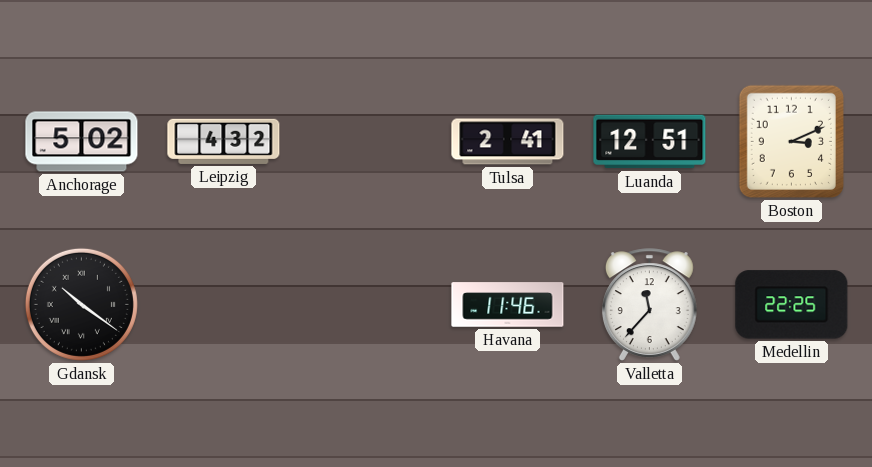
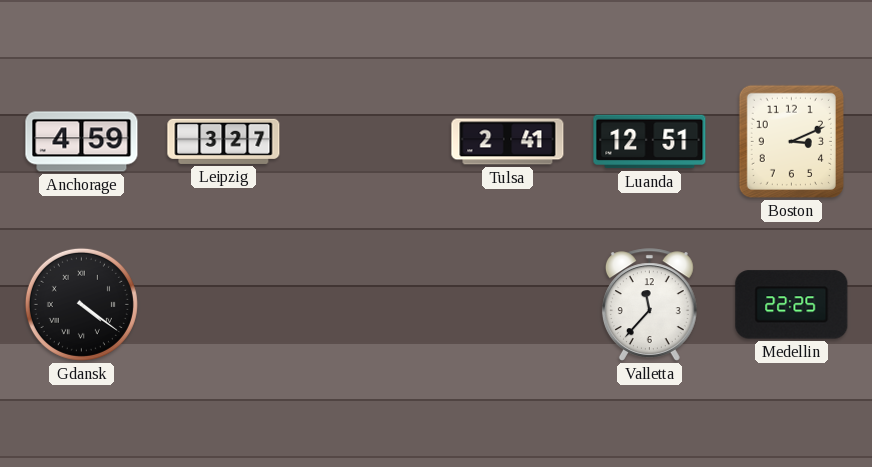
Anchorage: 5:02 -> 4:59 (82, 142)
Leipzig: 4:32 -> 3:27 (224, 141)
Gdansk: 10:21 -> 4:21 (81, 304)
Havana: 11:46 -> none (508, 305)
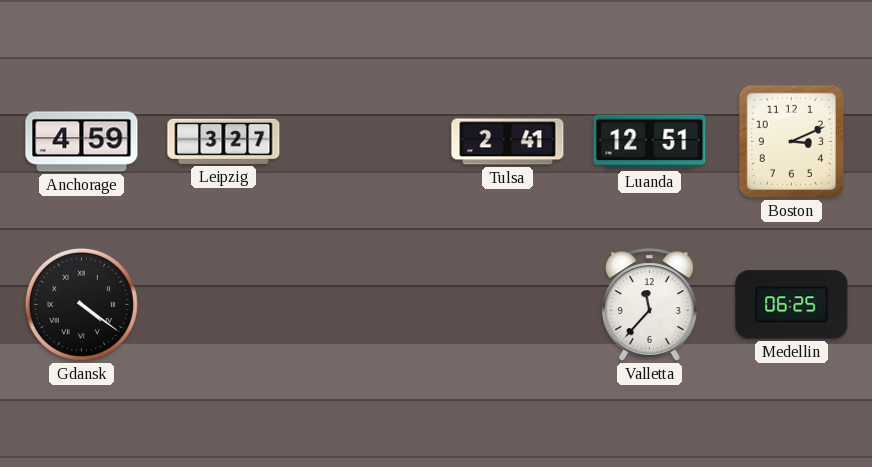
Medellin: 22:25 -> 06:25 (792, 305)
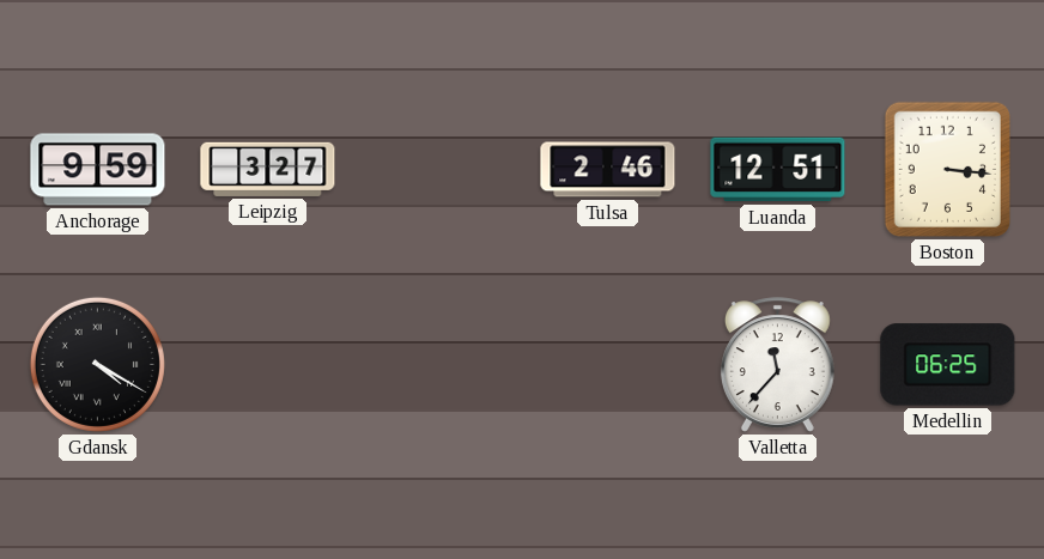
Anchorage: 4:59 -> 9:59 (98, 170)
Tulsa: 2:41 -> 2:46 (608, 170)
Boston: 3:11 -> 3:16 (947, 169)
Gdansk: 4:21 -> 4:20 (97, 364)
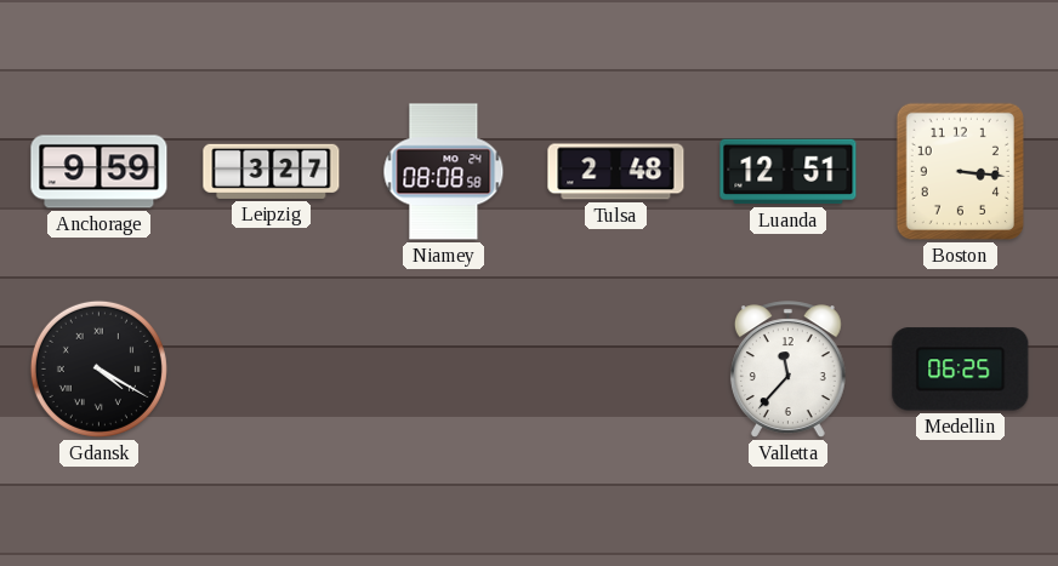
Niamey: none -> 08:08 (444, 172)
Tulsa: 2:46 -> 2:48 (616, 172)
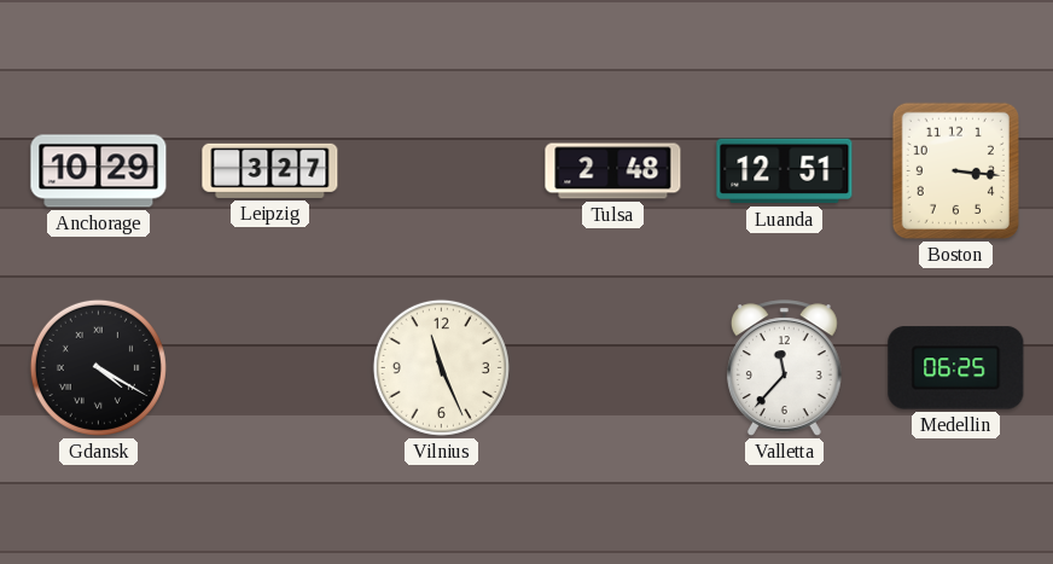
Anchorage: 9:59 -> 10:29 (99, 171)
Niamey: 08:08 -> none (444, 172)
Vilnius: none -> 11:26 (441, 367)
